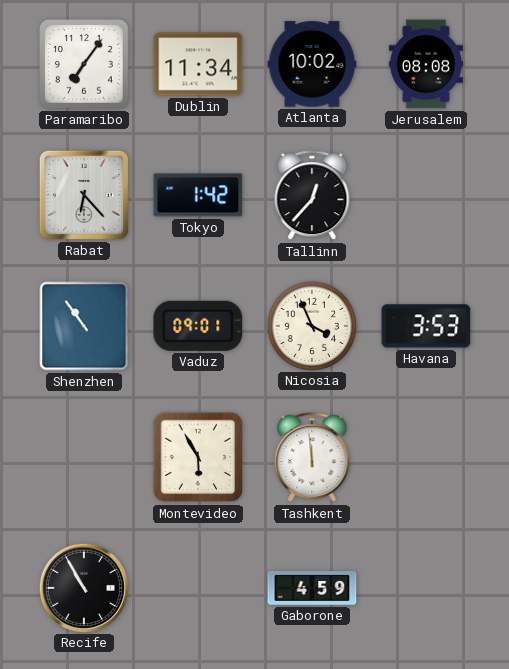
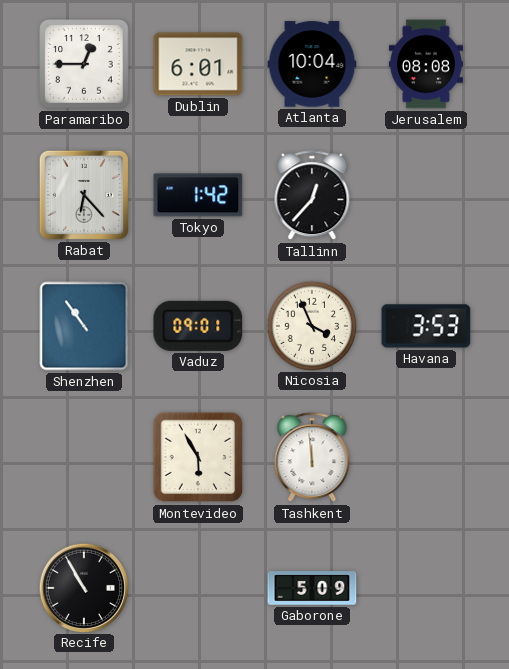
Paramaribo: 7:06 -> 12:45 (84, 64)
Dublin: 11:34 -> 6:01 (198, 64)
Atlanta: 10:02 -> 10:04 (312, 64)
Gaborone: 4:59 -> 5:09 (312, 588)
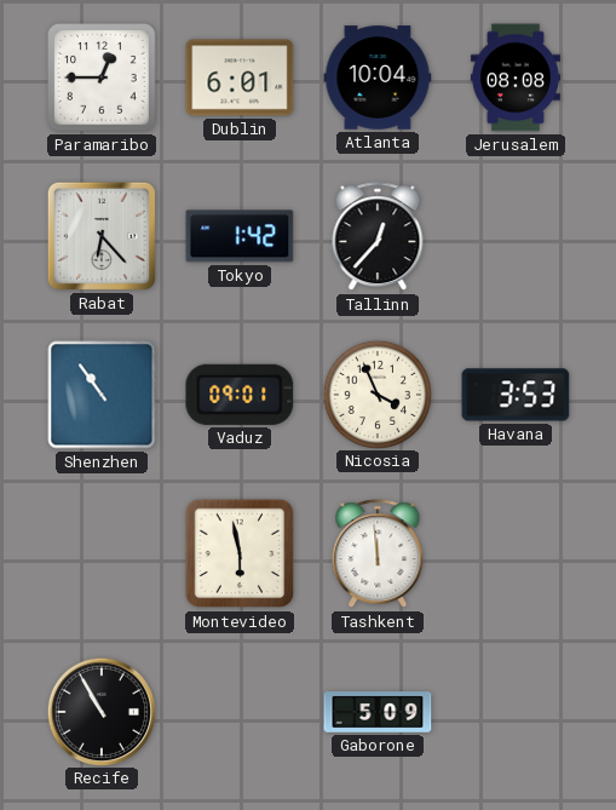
Montevideo: 5:55 -> 5:58 (240, 553)
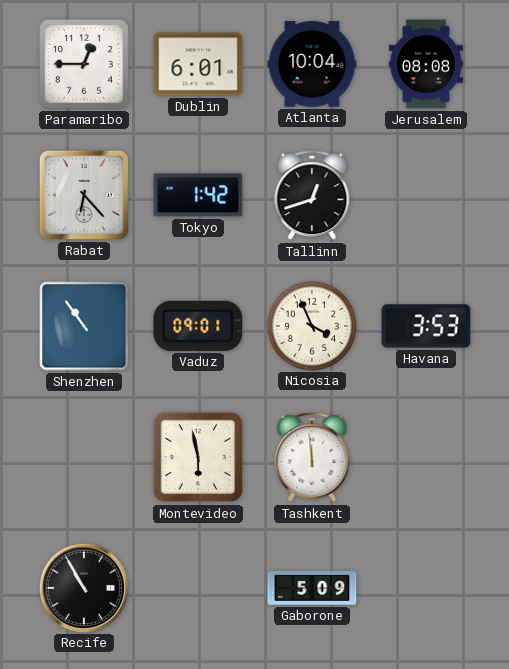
Tallinn: 12:37 -> 12:42 (312, 196)
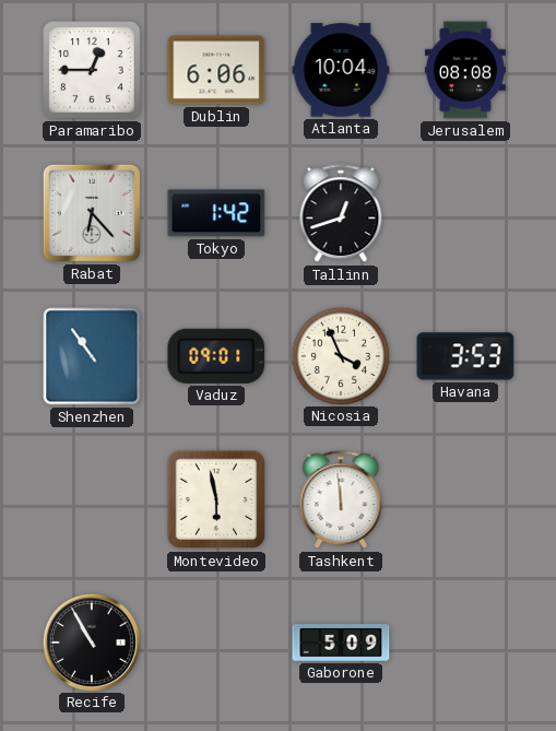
Dublin: 6:01 -> 6:06 (216, 70)
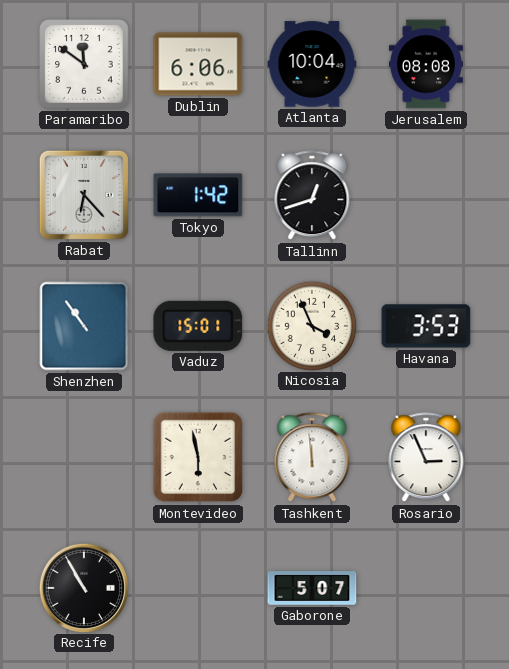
Paramaribo: 12:45 -> 11:51 (84, 64)
Vaduz: 09:01 -> 15:01 (198, 326)
Rosario: none -> 2:56 (426, 458)
Gaborone: 5:09 -> 5:07 (312, 588)
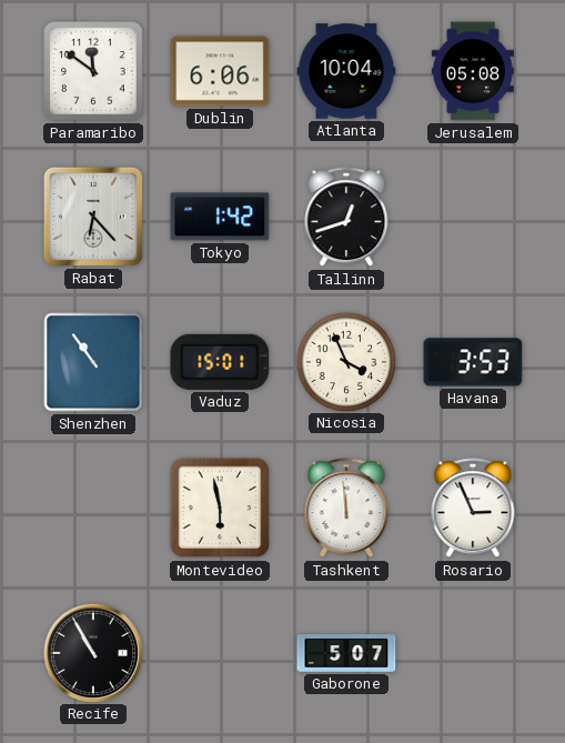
Jerusalem: 08:08 -> 05:08 (473, 71)
